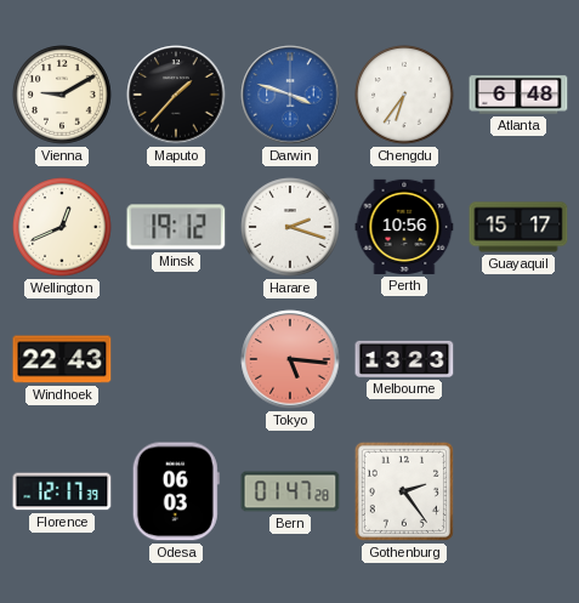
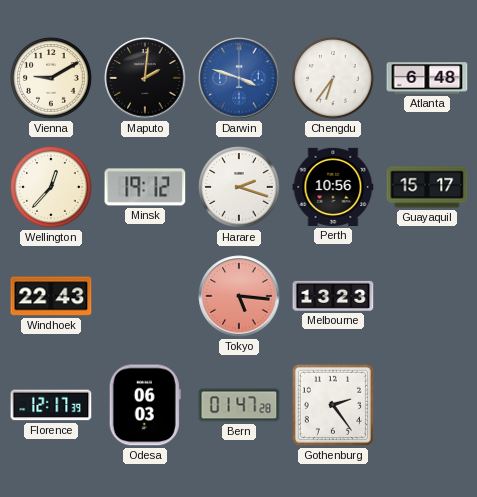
Maputo: 1:37 -> 2:01 (145, 78)
Wellington: 12:41 -> 12:37 (51, 187)
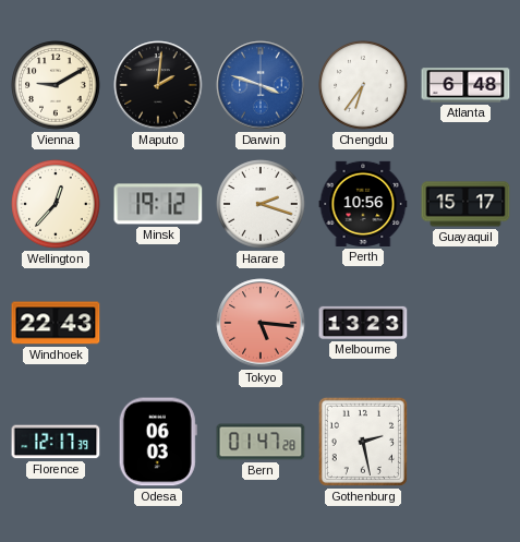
Gothenburg: 2:24 -> 2:28 (363, 442)
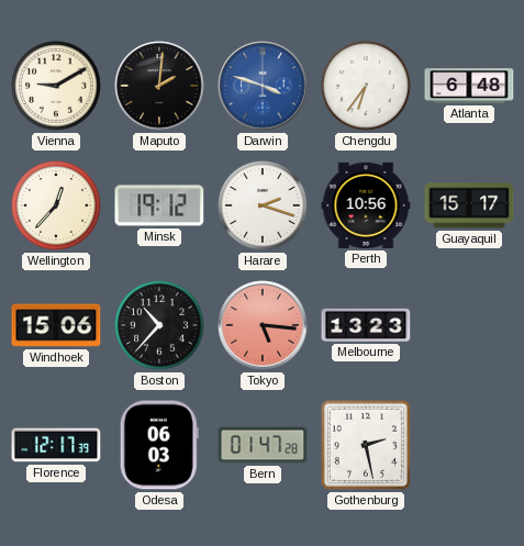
Windhoek: 22:43 -> 15:06 (56, 325)
Boston: none -> 10:37 (159, 325)
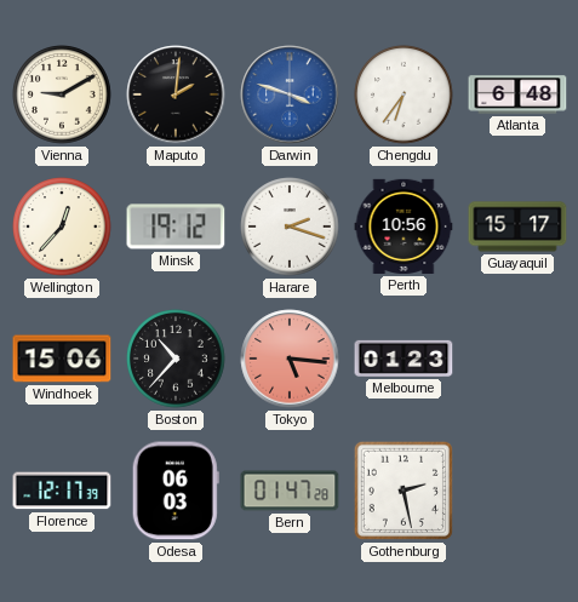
Melbourne: 13:23 -> 01:23 (404, 359)
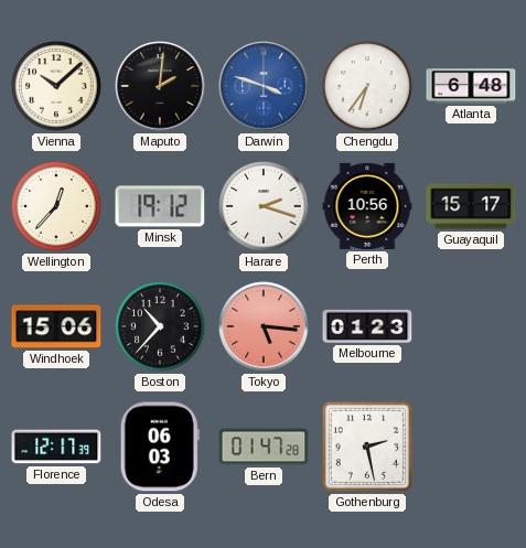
Vienna: 9:10 -> 10:08 (56, 86)
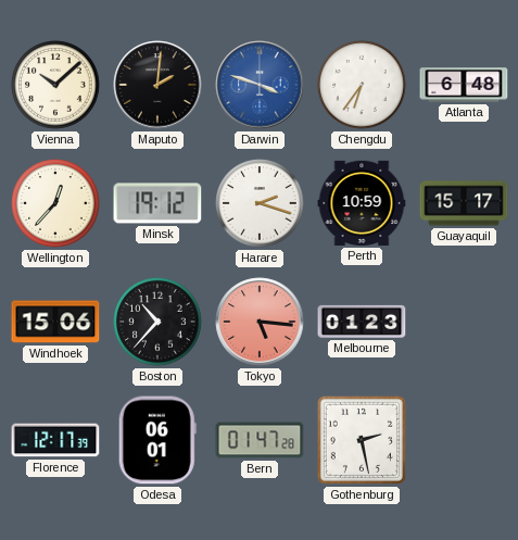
Perth: 10:56 -> 10:59 (362, 203)
Odesa: 06:03 -> 06:01 (157, 440)
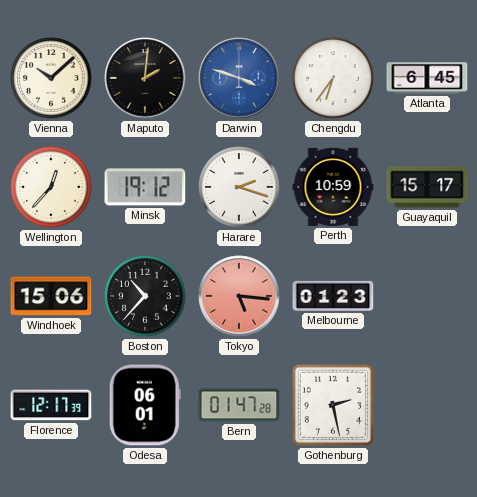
Atlanta: 6:48 -> 6:45 (427, 78)
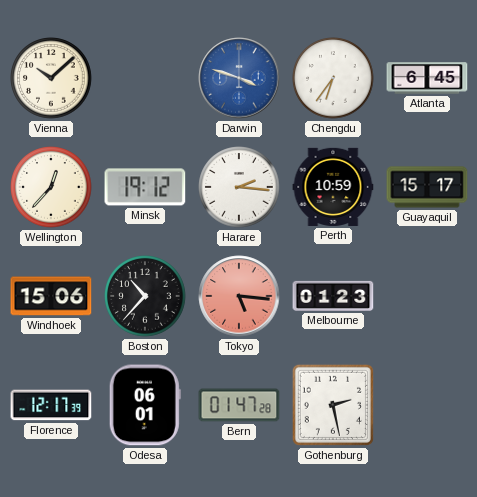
Maputo: 2:01 -> none (145, 78)
Harare: 2:18 -> 2:16 (239, 187)
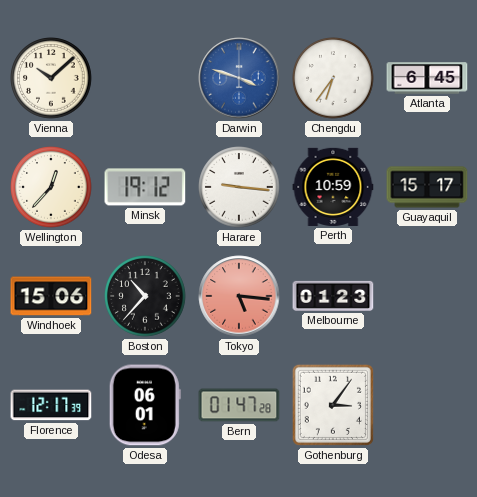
Harare: 2:16 -> 9:16 (239, 187)
Gothenburg: 2:28 -> 3:06 (333, 405)
